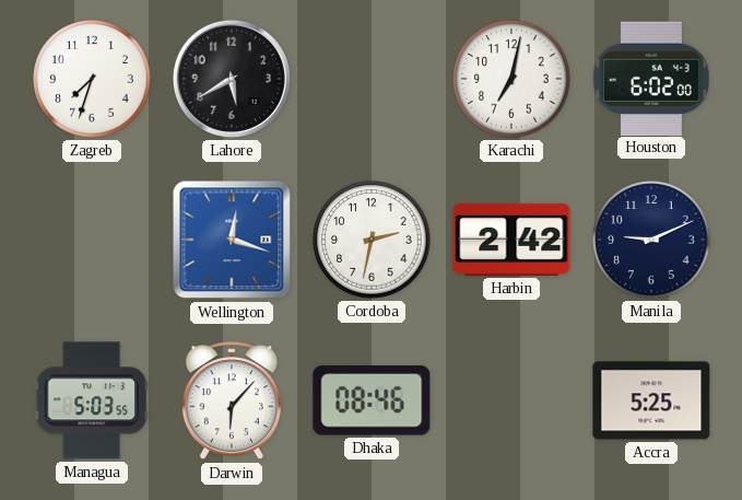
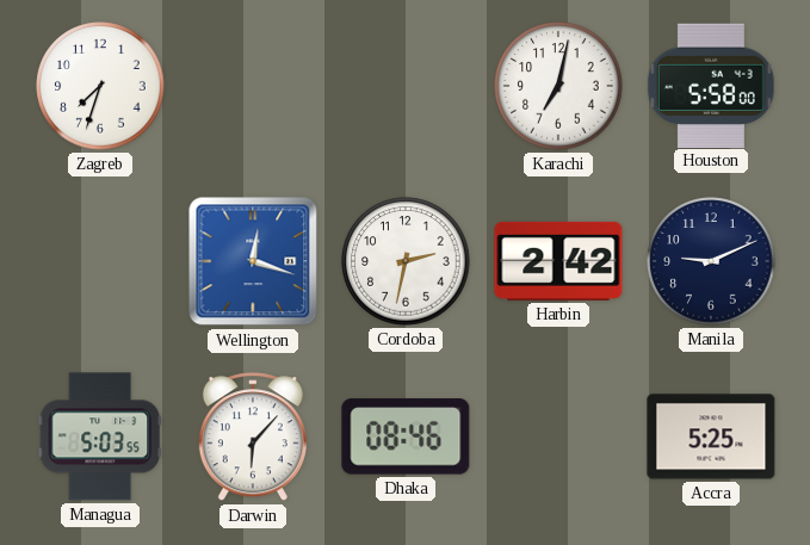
Lahore: 5:40 -> none (232, 79)
Houston: 6:02 -> 5:58 (711, 85)
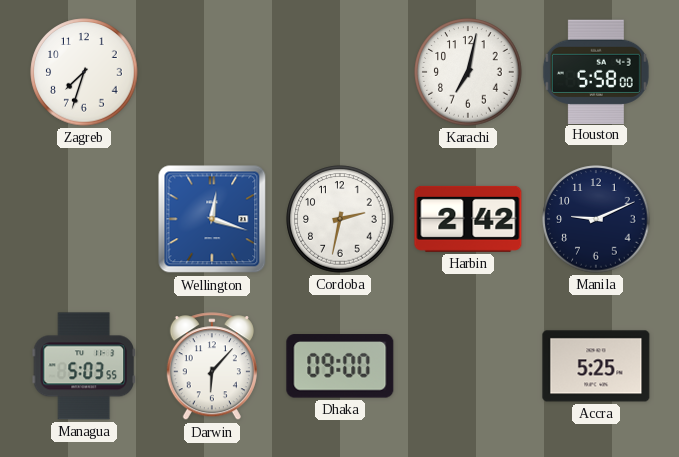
Dhaka: 08:46 -> 09:00 (340, 366)
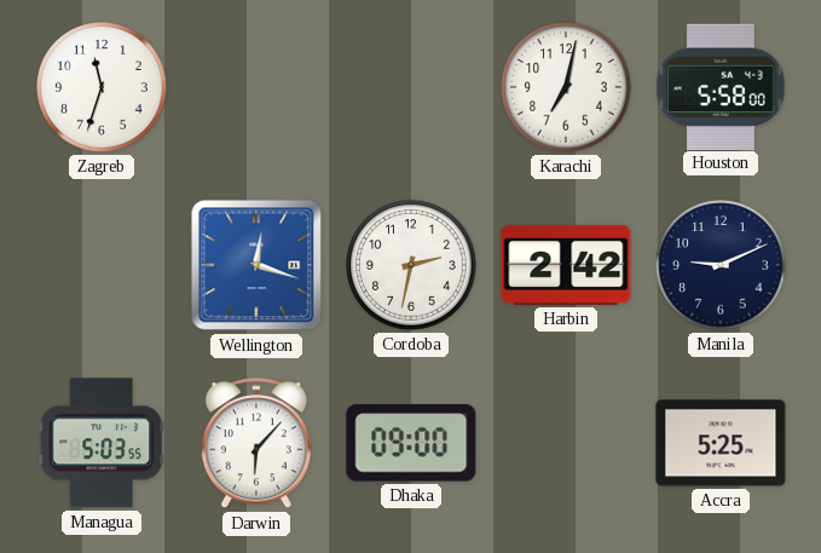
Zagreb: 7:33 -> 11:33 (102, 87)
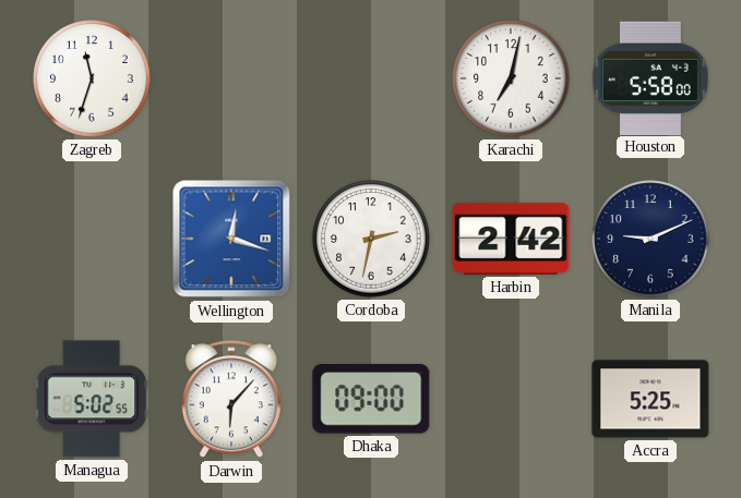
Managua: 5:03 -> 5:02 (92, 399)
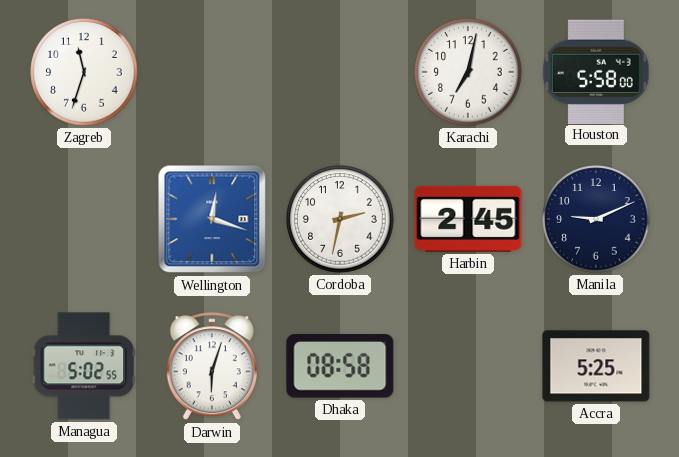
Harbin: 2:42 -> 2:45 (468, 219)
Darwin: 6:07 -> 6:03 (212, 367)
Dhaka: 09:00 -> 08:58 (340, 366)
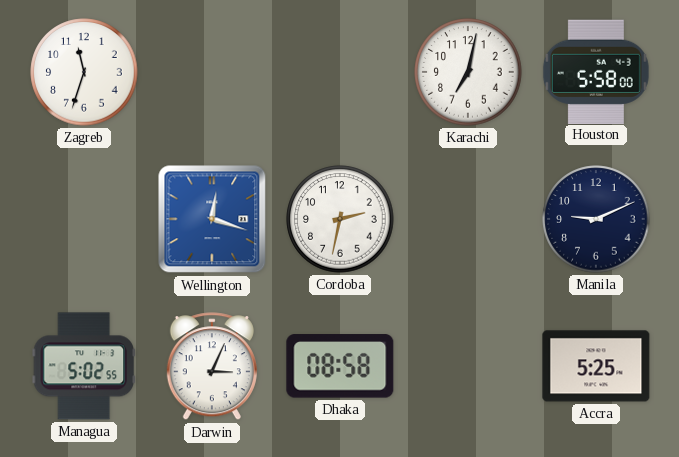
Harbin: 2:45 -> none (468, 219)
Darwin: 6:03 -> 3:04 (212, 367)
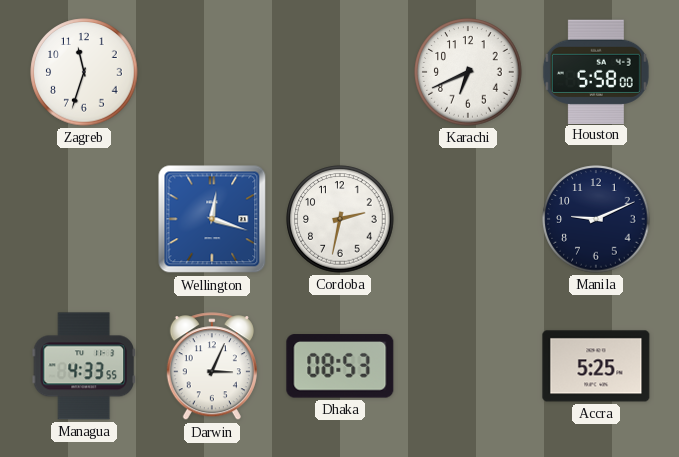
Karachi: 7:02 -> 6:41 (468, 72)
Managua: 5:02 -> 4:33 (84, 366)
Dhaka: 08:58 -> 08:53 (340, 366)
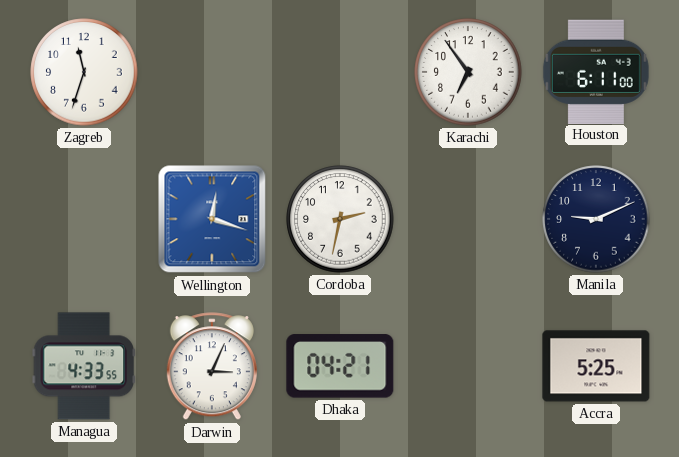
Karachi: 6:41 -> 6:54 (468, 72)
Houston: 5:58 -> 6:11 (596, 71)
Dhaka: 08:53 -> 04:21 (340, 366)
